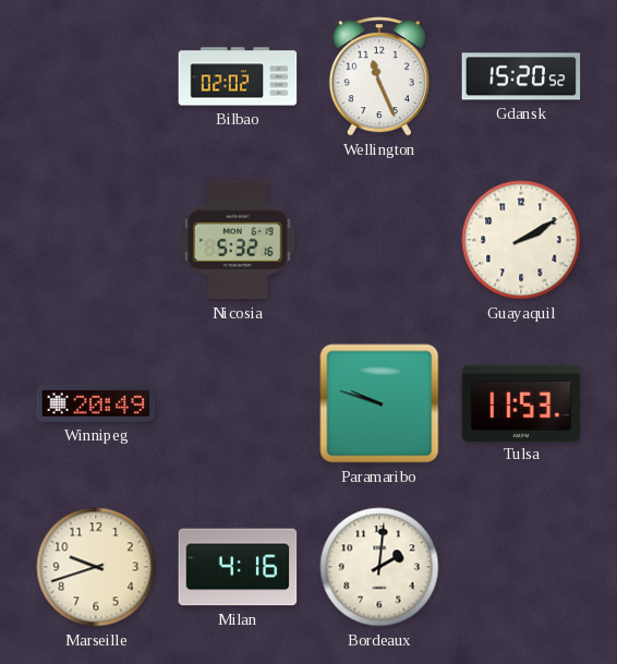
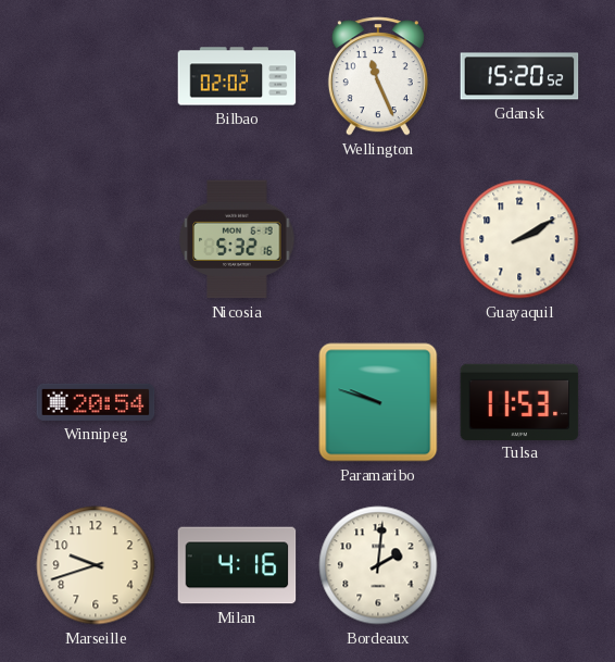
Winnipeg: 20:49 -> 20:54 (96, 402)
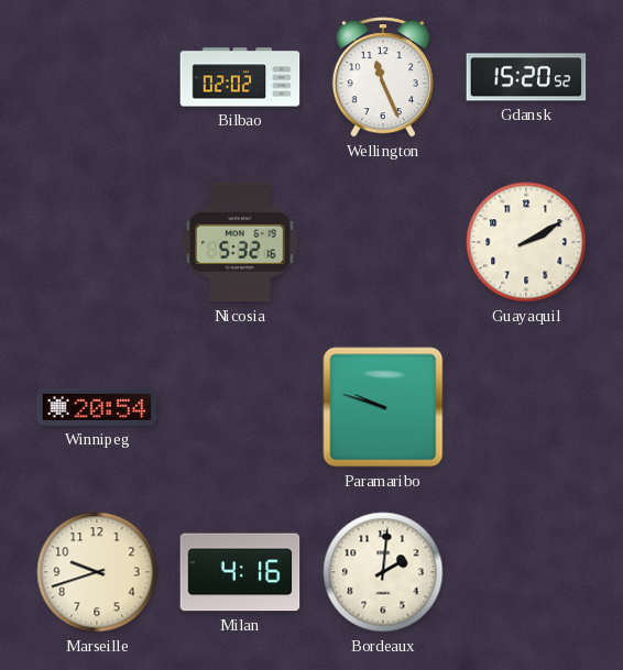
Tulsa: 11:53 -> none (519, 401)
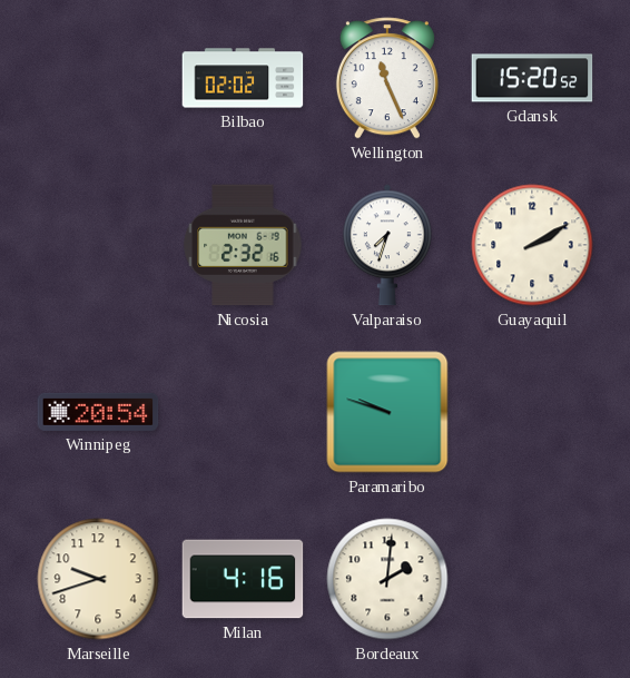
Nicosia: 5:32 -> 2:32 (243, 245)
Valparaiso: none -> 7:33 (388, 245)
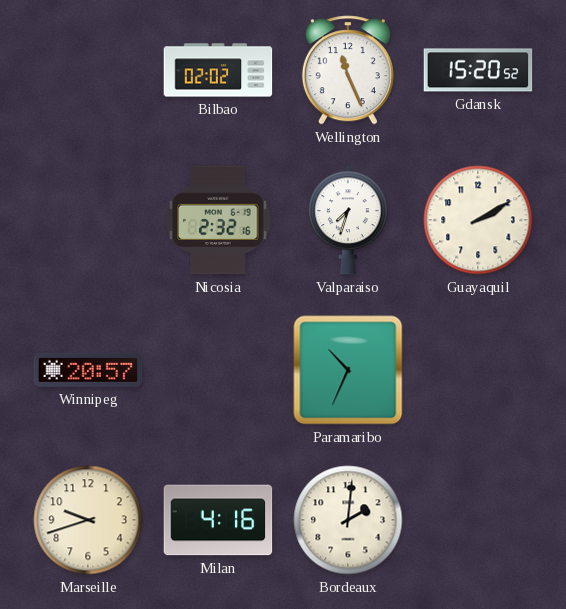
Winnipeg: 20:54 -> 20:57 (88, 370)
Paramaribo: 9:48 -> 10:34 (348, 370)
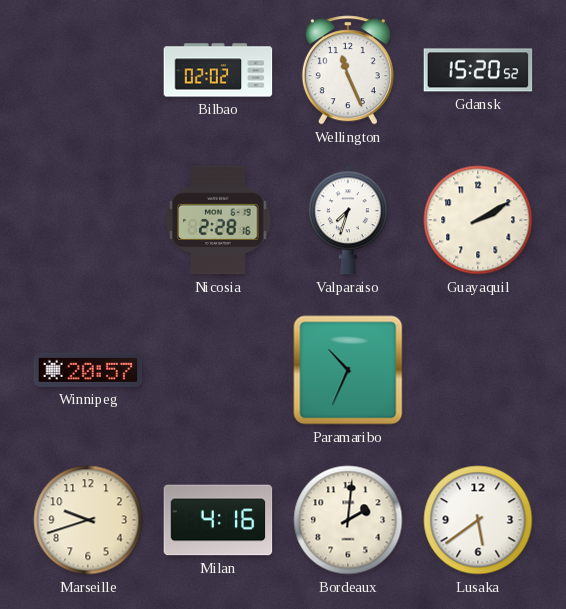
Nicosia: 2:32 -> 2:28 (218, 220)
Lusaka: none -> 5:39 (478, 520)
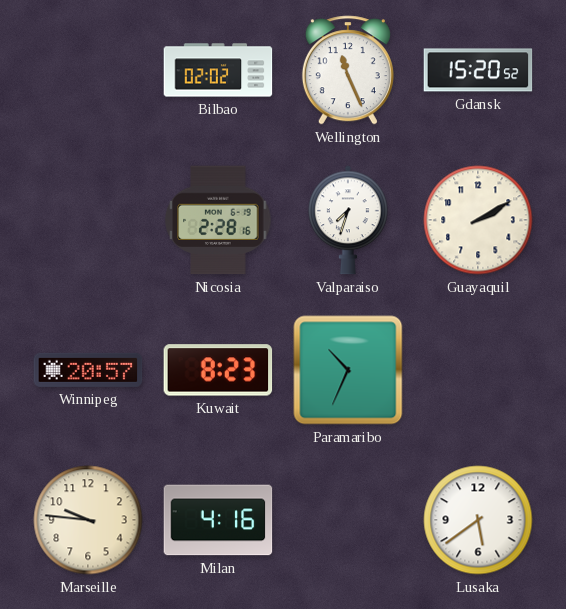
Kuwait: none -> 8:23 (218, 370)
Marseille: 9:42 -> 9:46 (88, 520)
Bordeaux: 2:01 -> none (348, 520)
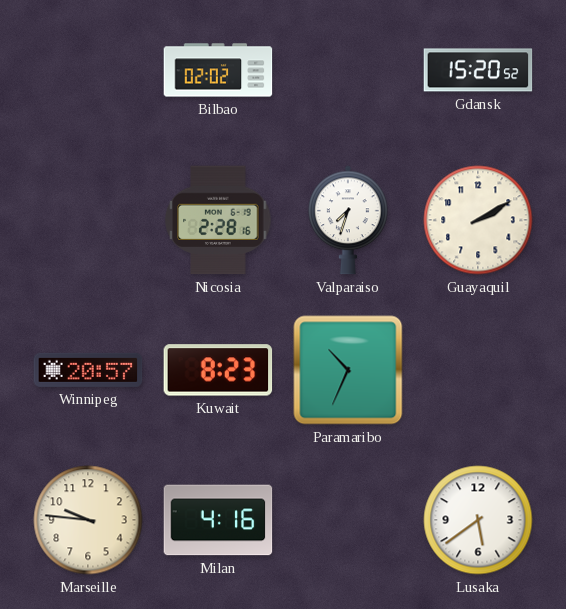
Wellington: 11:26 -> none (348, 70)
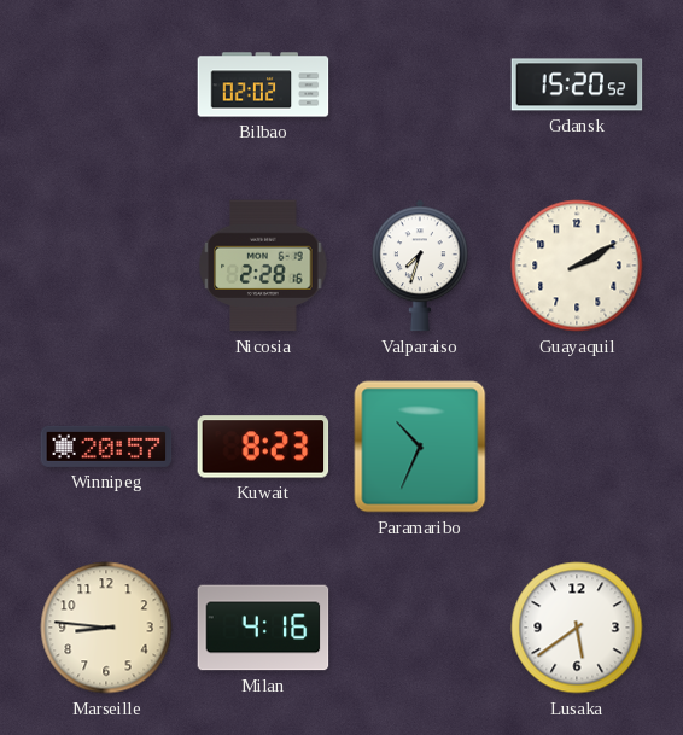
Marseille: 9:46 -> 8:46 (106, 628)
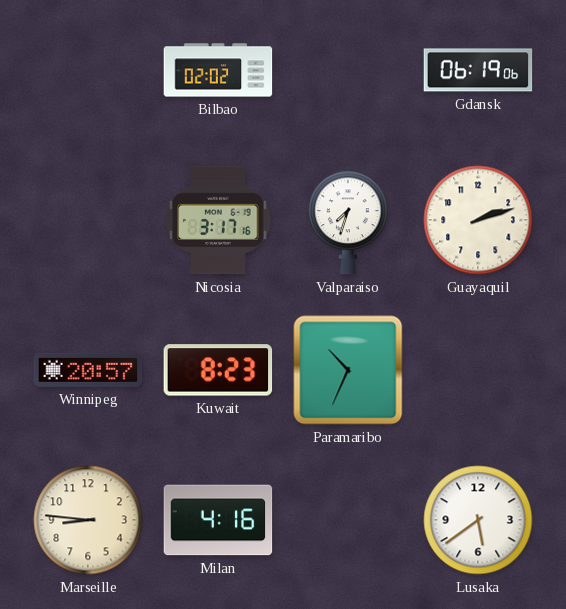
Gdansk: 15:20 -> 06:19 (478, 70)
Nicosia: 2:28 -> 3:17 (218, 220)
Guayaquil: 2:10 -> 2:12 (478, 220)
